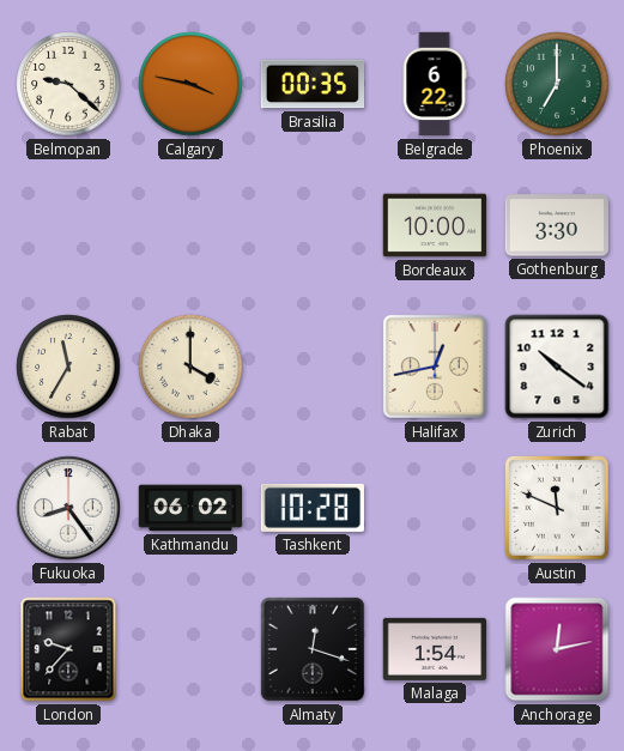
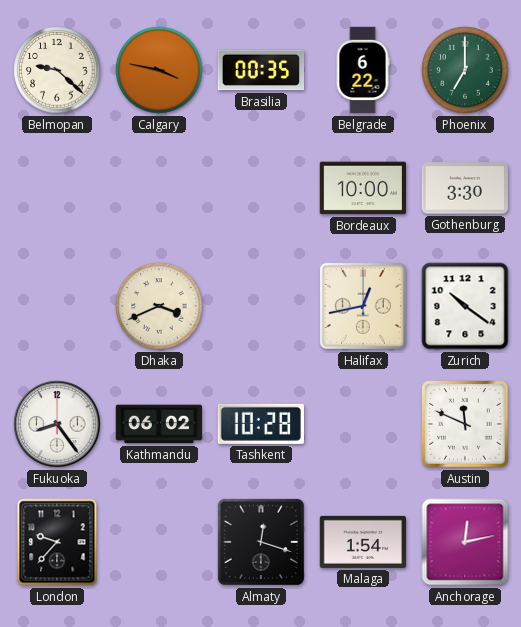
Rabat: 11:35 -> none (68, 367)
Dhaka: 4:00 -> 3:41 (159, 306)
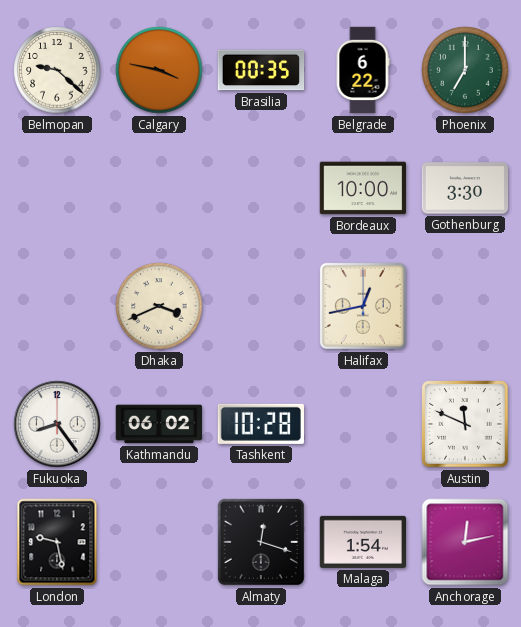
Zurich: 10:21 -> none (465, 306)
London: 9:37 -> 9:28 (57, 542)
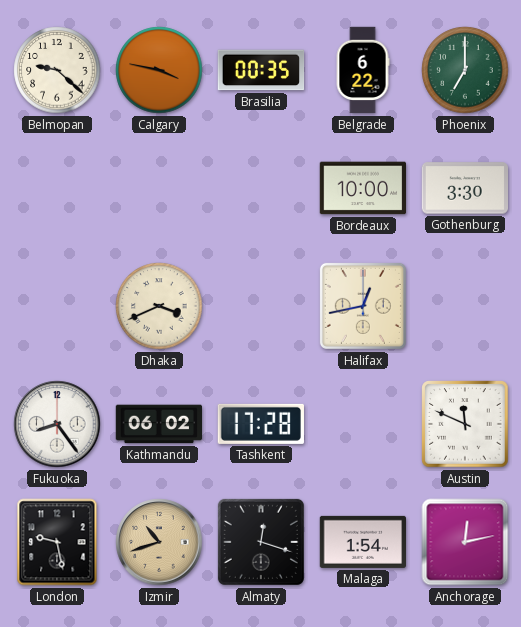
Tashkent: 10:28 -> 17:28 (261, 424)
Izmir: none -> 10:42 (159, 542)
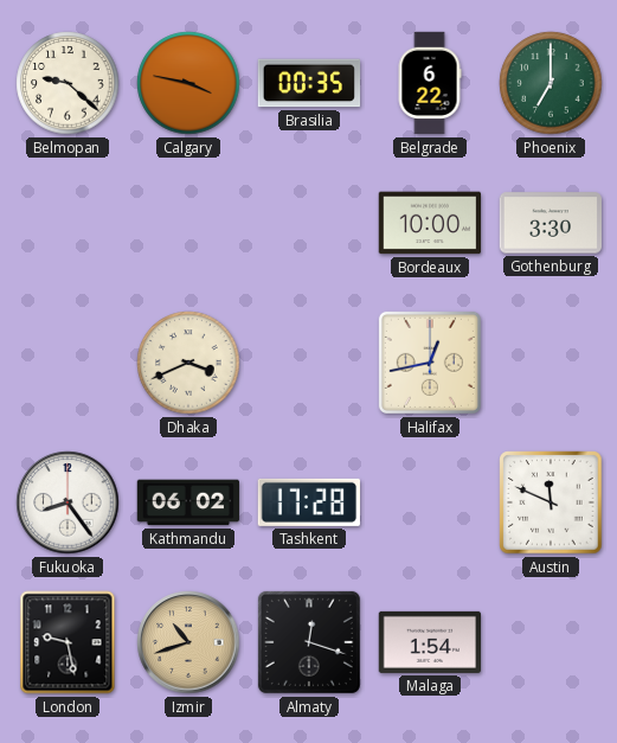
Anchorage: 12:13 -> none (465, 542)
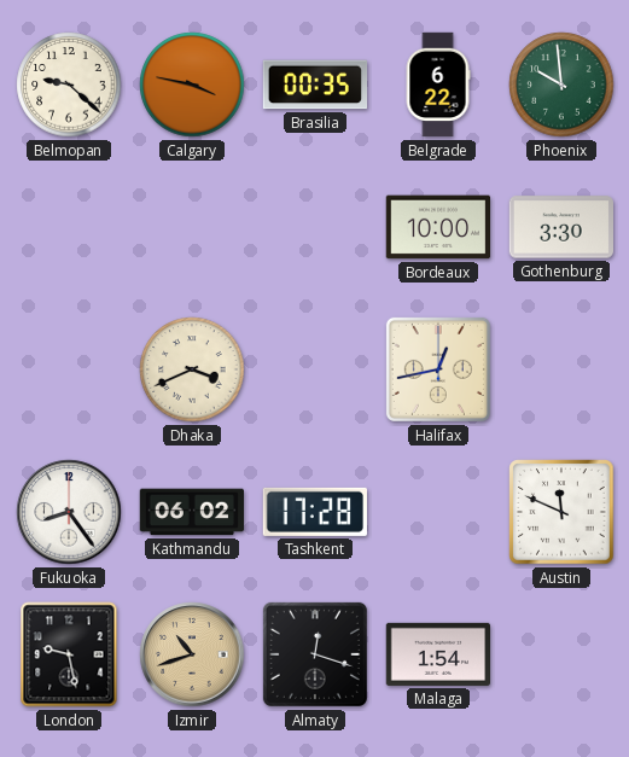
Phoenix: 7:00 -> 9:59 (561, 85)
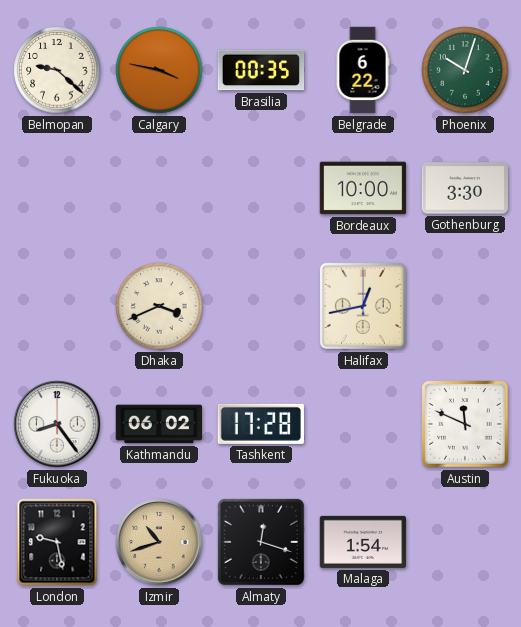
Phoenix: 9:59 -> 10:03 (465, 70)
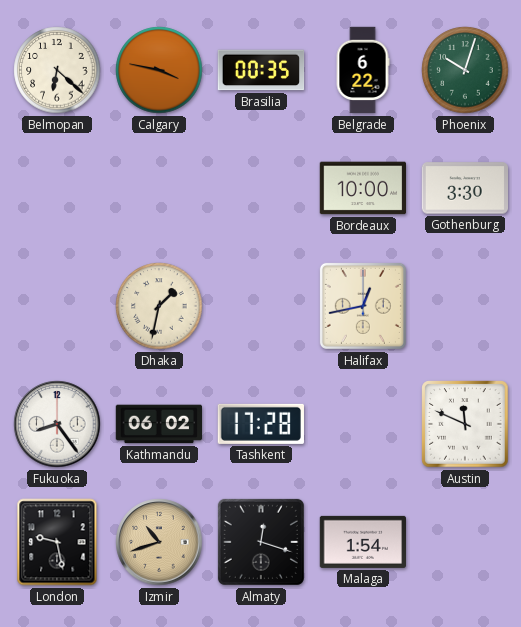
Belmopan: 9:22 -> 6:22 (57, 70)
Dhaka: 3:41 -> 1:32 (159, 306)
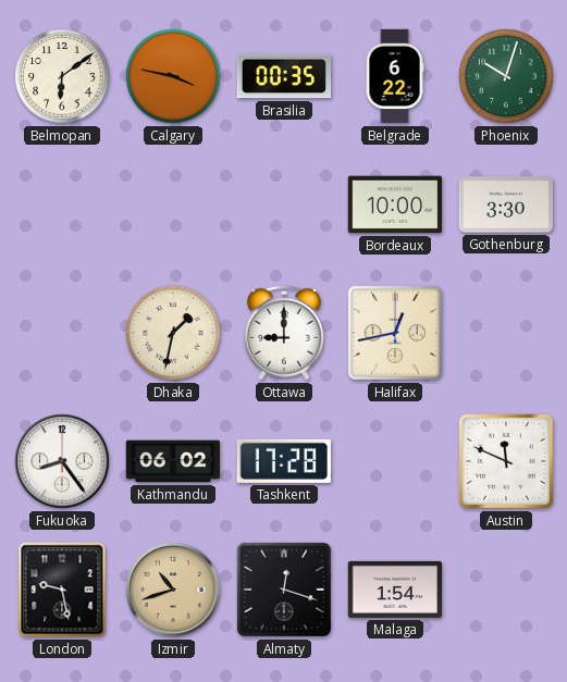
Belmopan: 6:22 -> 6:09 (62, 76)
Ottawa: none -> 9:00 (284, 333)
